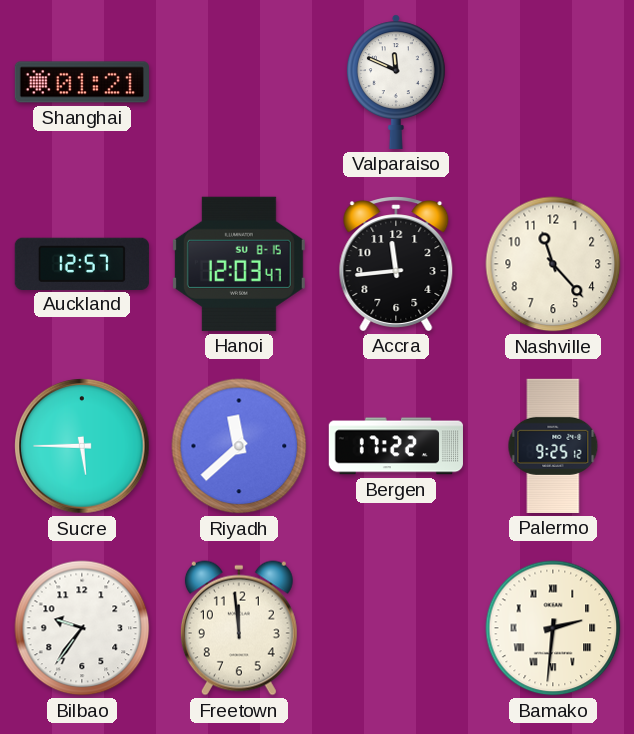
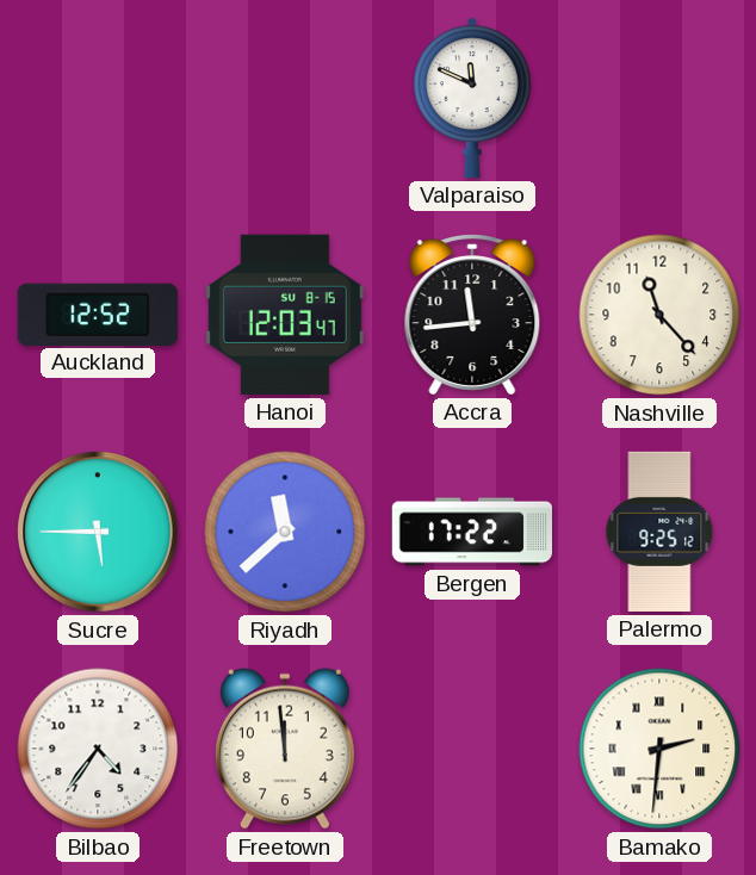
Shanghai: 01:21 -> none (82, 82)
Auckland: 12:57 -> 12:52 (98, 314)
Bilbao: 9:36 -> 4:36 (98, 749)
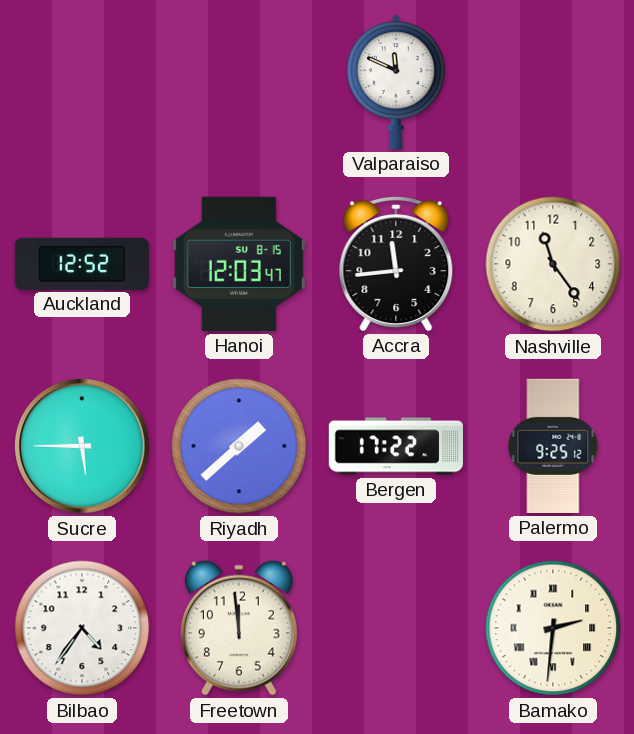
Nashville: 11:23 -> 11:24 (553, 264)
Riyadh: 11:38 -> 1:38 (239, 446)
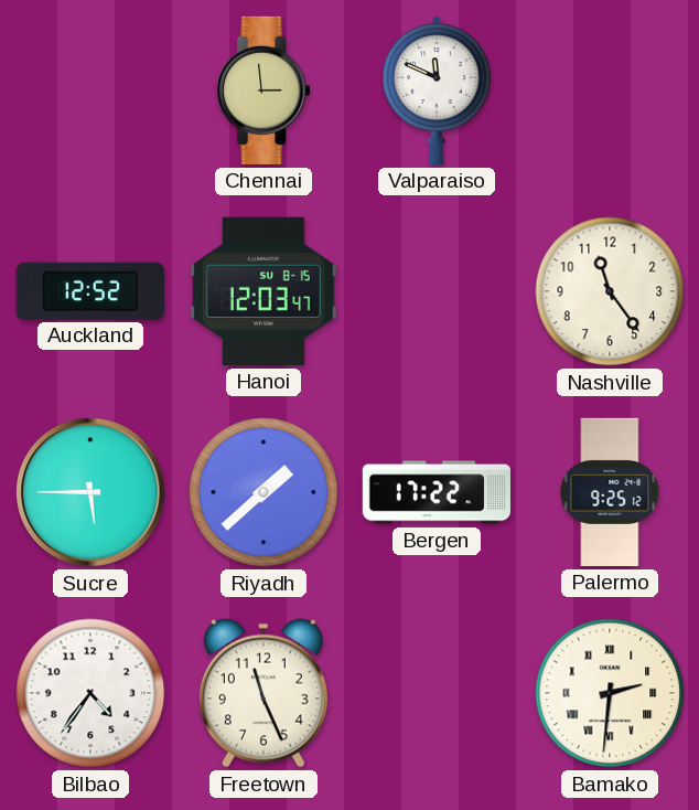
Chennai: none -> 2:59 (264, 90)
Accra: 11:44 -> none (396, 264)
Freetown: 11:59 -> 11:26 (264, 693)
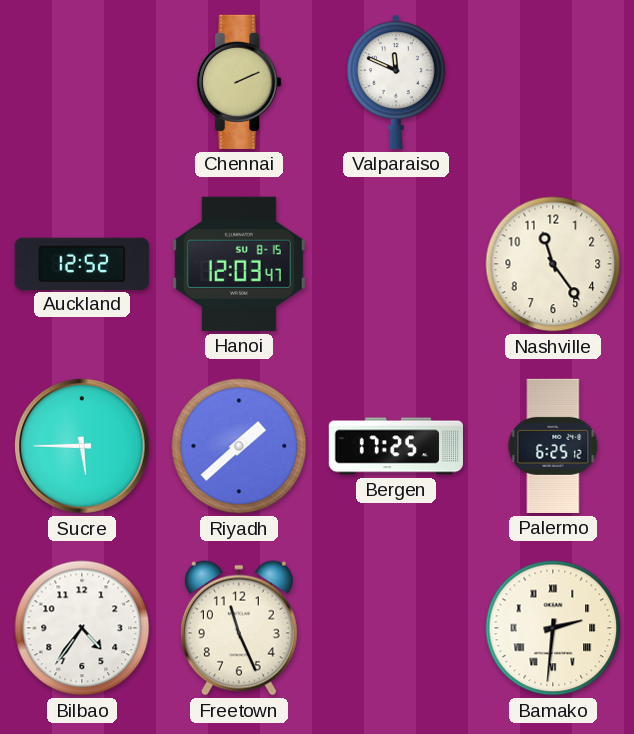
Chennai: 2:59 -> 2:11 (239, 82)
Bergen: 17:22 -> 17:25 (396, 446)
Palermo: 9:25 -> 6:25 (553, 446)
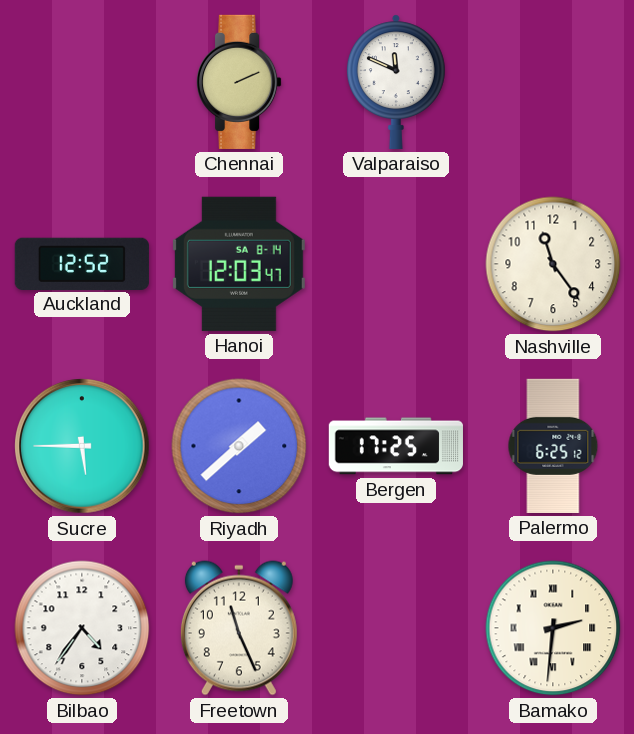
Hanoi date: SU 8-15 -> SA 8-14 (239, 264)
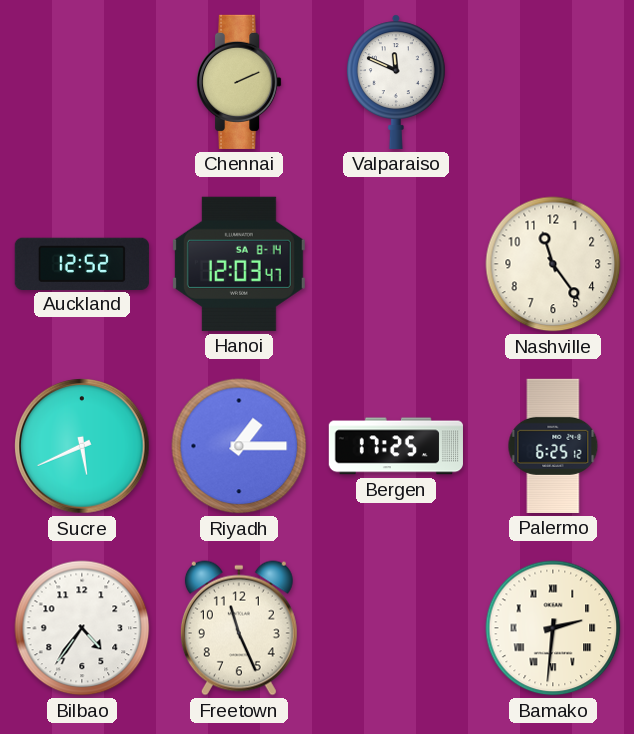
Sucre: 5:45 -> 5:41 (82, 446)
Riyadh: 1:38 -> 1:15 (239, 446)
